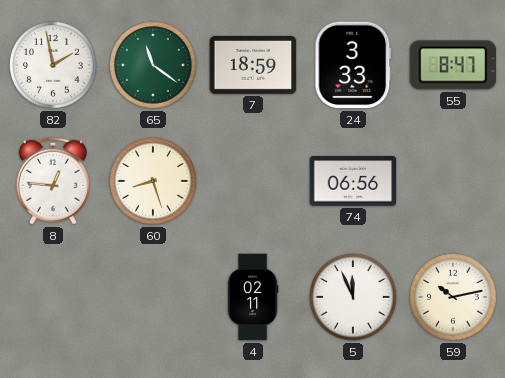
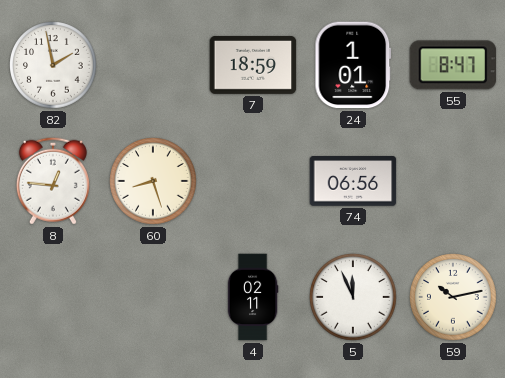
65: 11:21 -> none (153, 65)
24: 3:33 -> 1:01 (353, 65)
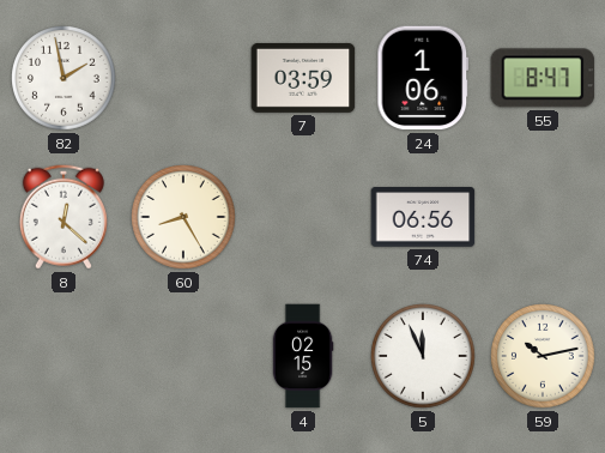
7: 18:59 -> 03:59 (303, 78)
24: 1:01 -> 1:06 (423, 78)
8: 12:46 -> 12:22 (63, 217)
60: 8:27 -> 8:25 (183, 217)
4: 02:11 -> 02:15 (303, 356)
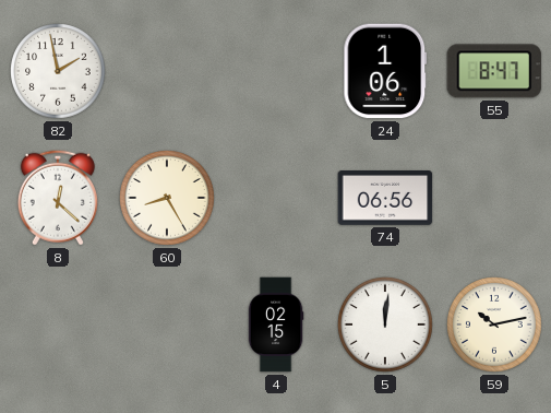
7: 03:59 -> none (303, 78)
5: 11:56 -> 12:01 (385, 324)
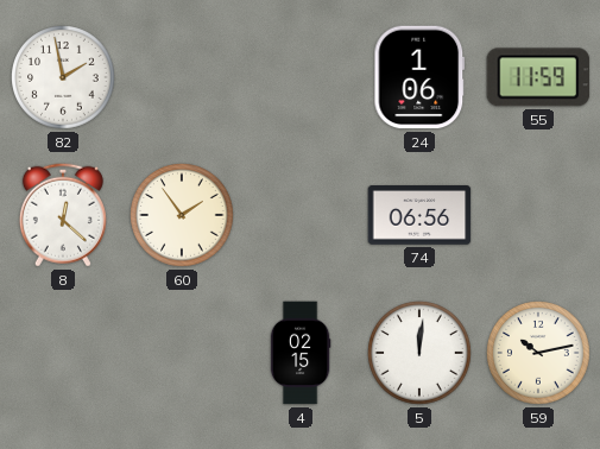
55: 8:47 -> 11:59 (538, 77)
60: 8:25 -> 1:54 (182, 215)
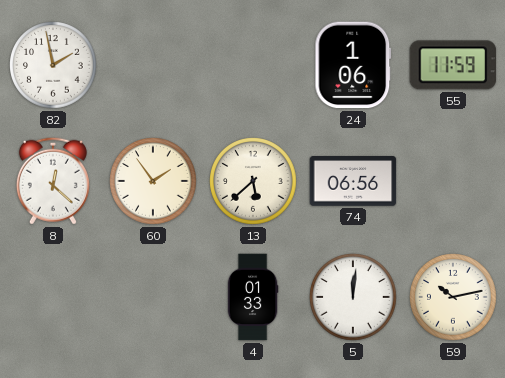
13: none -> 5:38 (253, 181)
4: 02:15 -> 01:33 (253, 297)
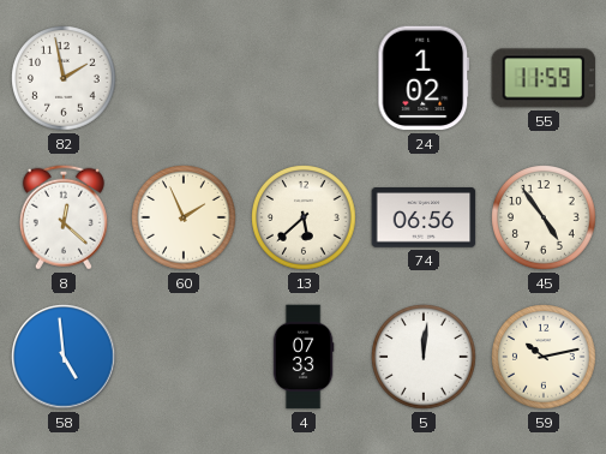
24: 1:06 -> 1:02 (424, 78)
60: 1:54 -> 1:56 (184, 217)
45: none -> 4:54 (544, 217)
58: none -> 4:59 (64, 357)
4: 01:33 -> 07:33 (304, 357)
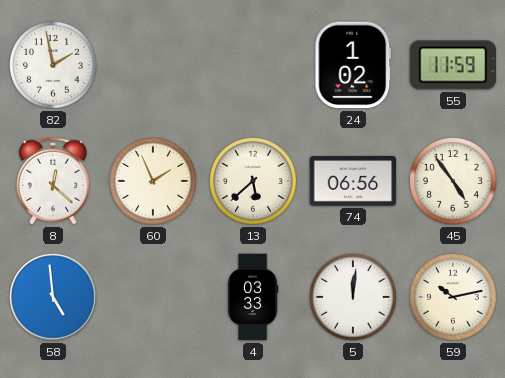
4: 07:33 -> 03:33 (253, 297)
